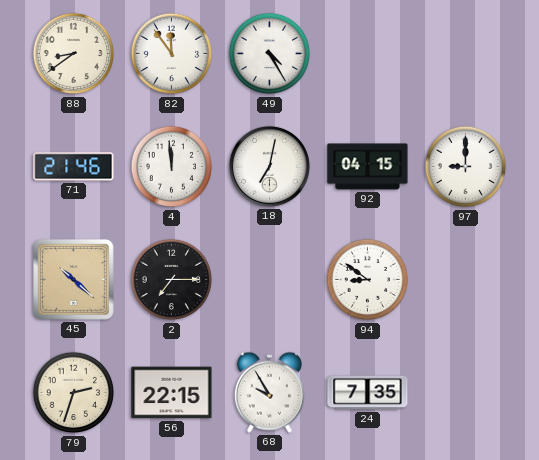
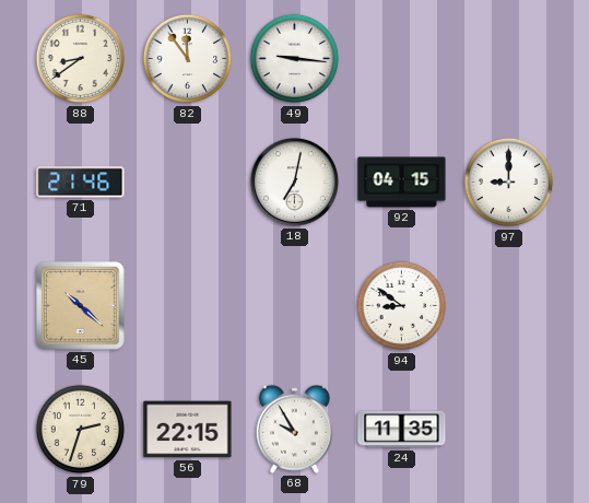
49: 4:25 -> 9:16 (295, 59)
4: 11:59 -> none (172, 167)
2: 7:15 -> none (172, 280)
24: 7:35 -> 11:35 (402, 430)
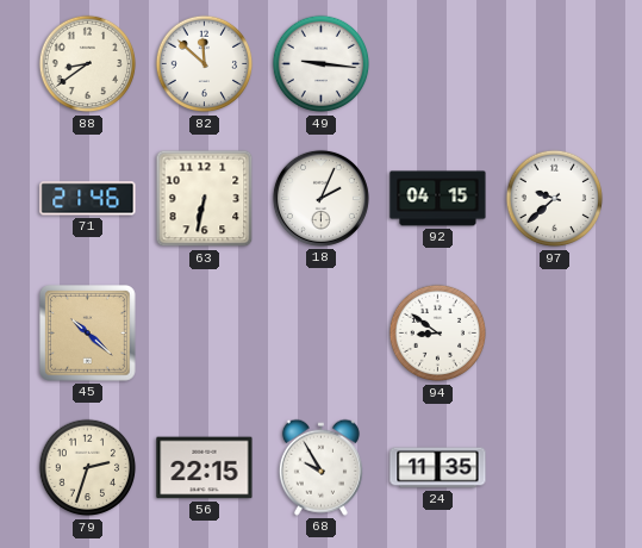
82: 11:54 -> 11:52 (205, 64)
63: none -> 6:32 (205, 199)
18: 7:02 -> 2:04 (320, 198)
97: 9:00 -> 9:38 (555, 199)
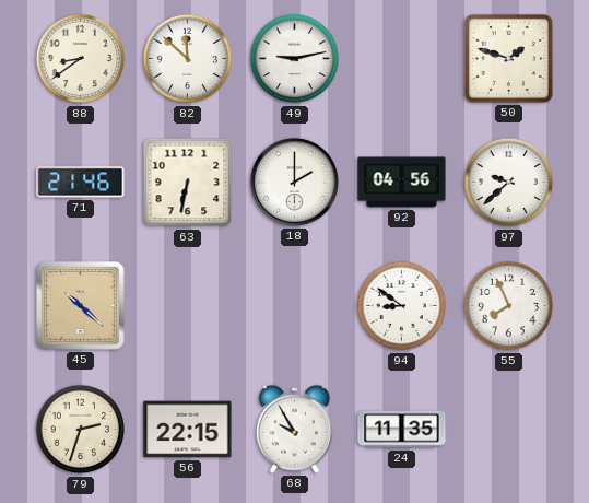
49: 9:16 -> 9:13 (295, 59)
50: none -> 1:48 (508, 58)
18: 2:04 -> 2:00 (294, 182)
92: 04:15 -> 04:56 (402, 183)
55: none -> 7:56 (509, 306)
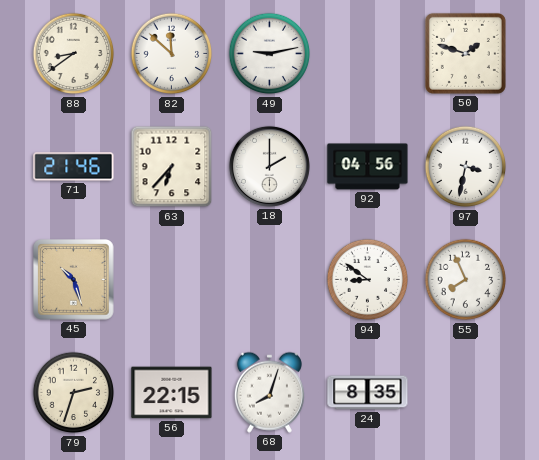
63: 6:32 -> 6:37 (172, 167)
97: 9:38 -> 3:32 (466, 167)
45: 10:22 -> 10:27 (74, 280)
68: 9:55 -> 8:03 (269, 392)
24: 11:35 -> 8:35 (368, 393)
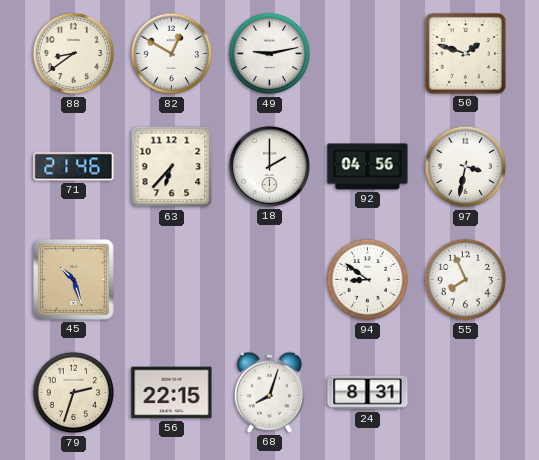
82: 11:52 -> 12:50 (172, 54)
24: 8:35 -> 8:31 (368, 393)
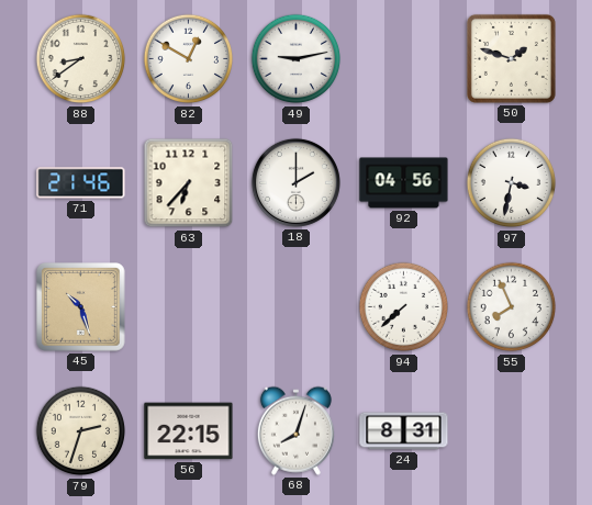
94: 8:51 -> 7:38 (404, 307)
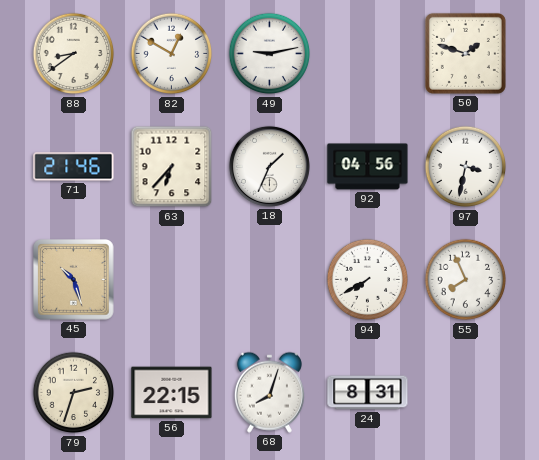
18: 2:00 -> 1:34 (269, 166)
94: 7:38 -> 7:40 (368, 280)
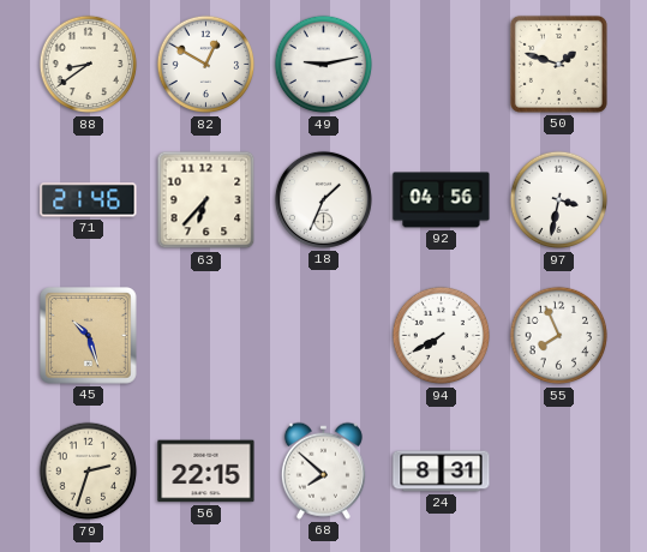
68: 8:03 -> 7:52 (323, 470)
